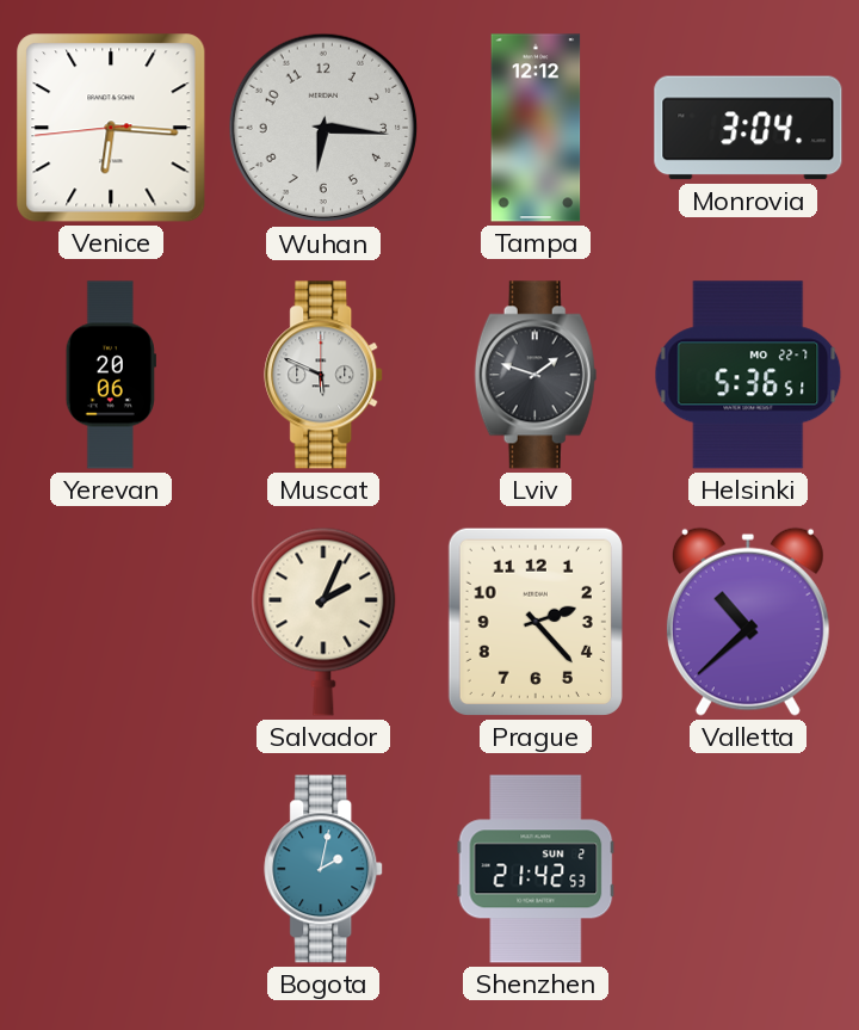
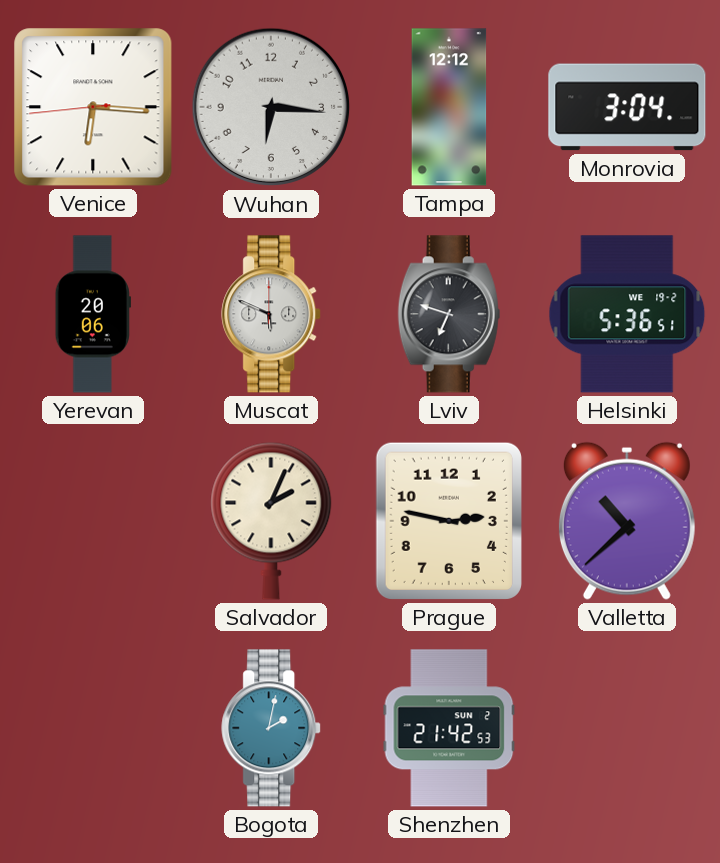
Lviv: 1:48 -> 6:48 (449, 314)
Helsinki date: MO 22-7 -> WE 19-2 (627, 314)
Prague: 2:23 -> 2:47 (449, 521)
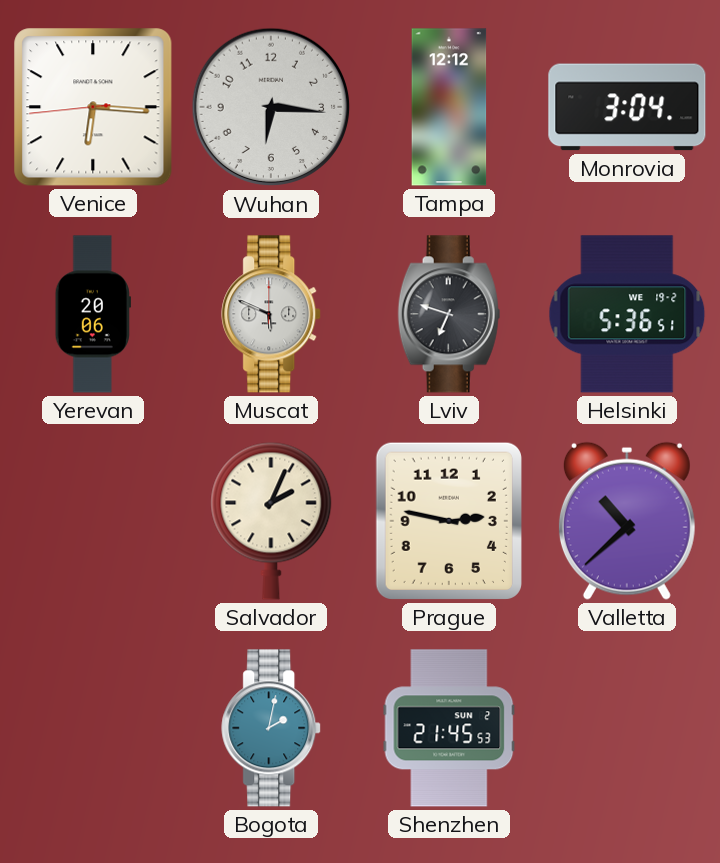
Shenzhen: 21:42 -> 21:45 (449, 728)
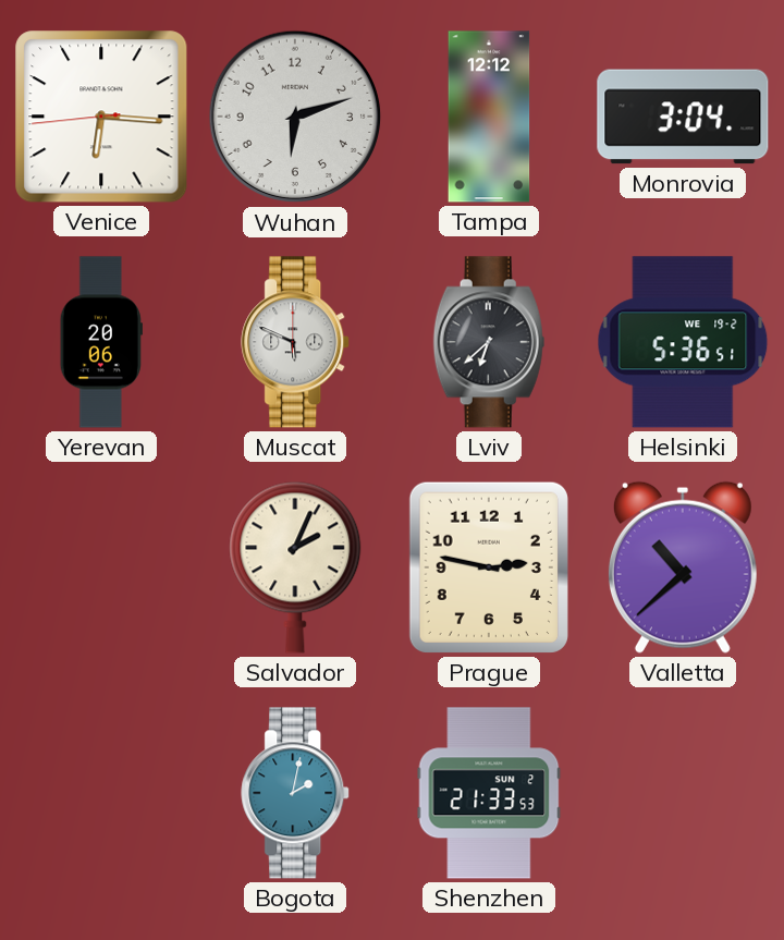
Wuhan: 6:16 -> 6:12 (295, 117)
Lviv: 6:48 -> 6:38 (489, 342)
Shenzhen: 21:45 -> 21:33 (489, 793)
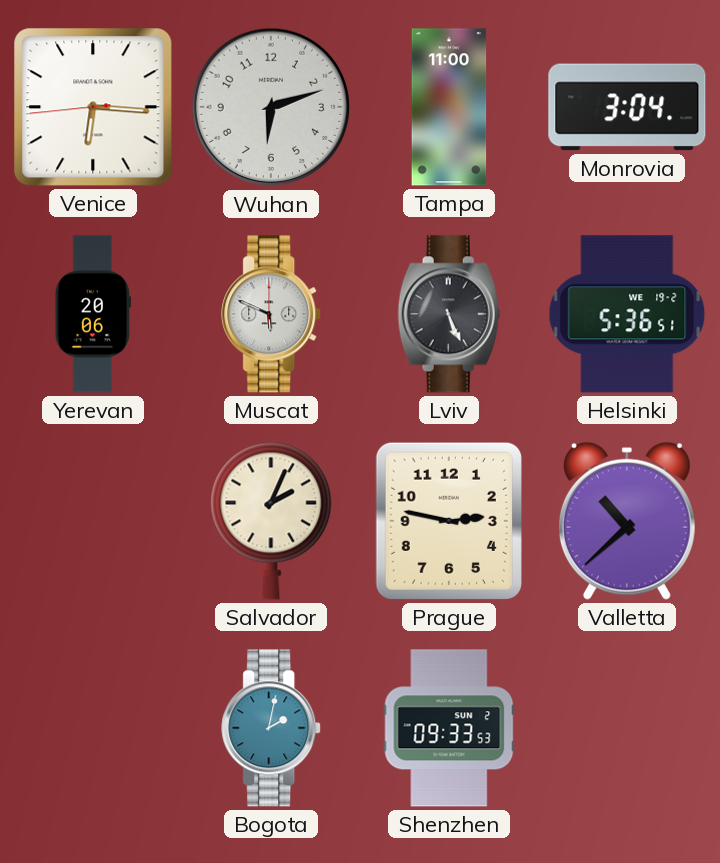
Tampa: 12:12 -> 11:00 (449, 107)
Lviv: 6:38 -> 5:26 (449, 314)
Shenzhen: 21:33 -> 09:33 (449, 728)
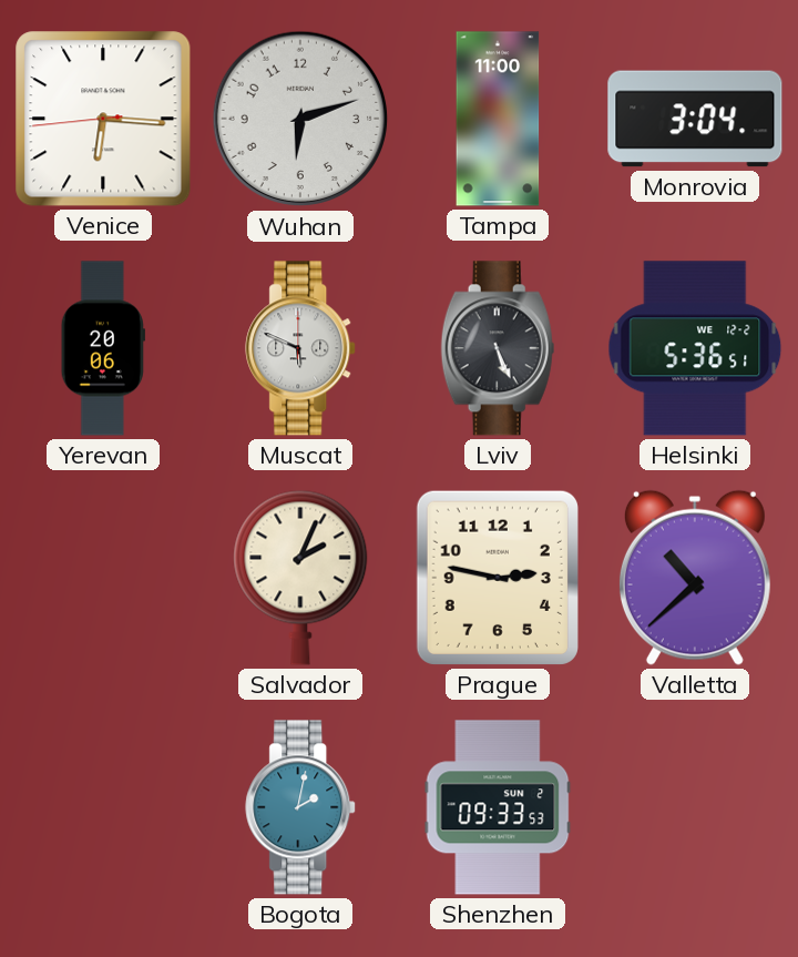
Helsinki date: WE 19-2 -> WE 12-2 (695, 348)
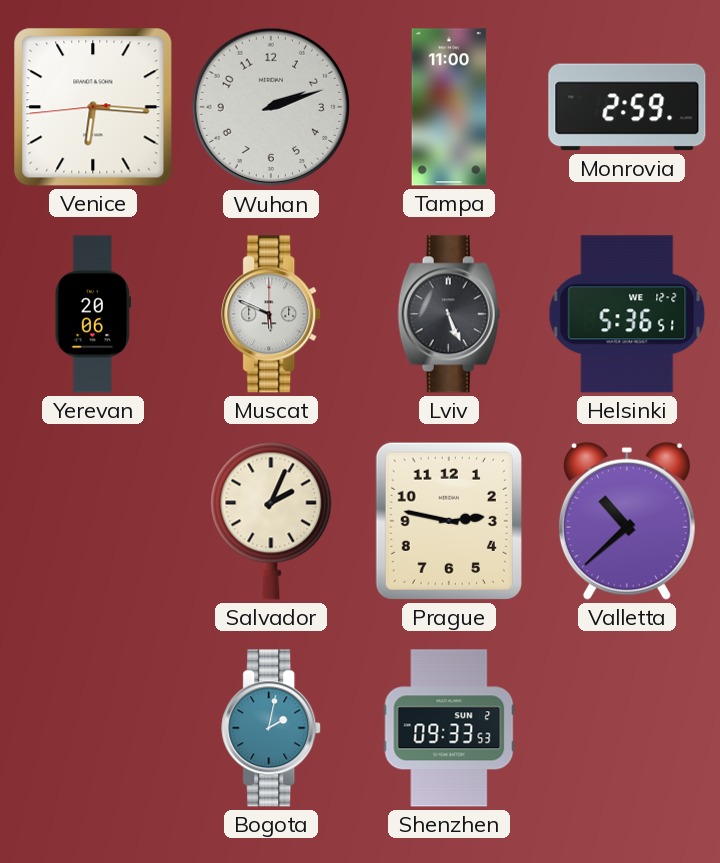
Wuhan: 6:12 -> 2:12 (271, 107)
Monrovia: 3:04 -> 2:59 (627, 107)
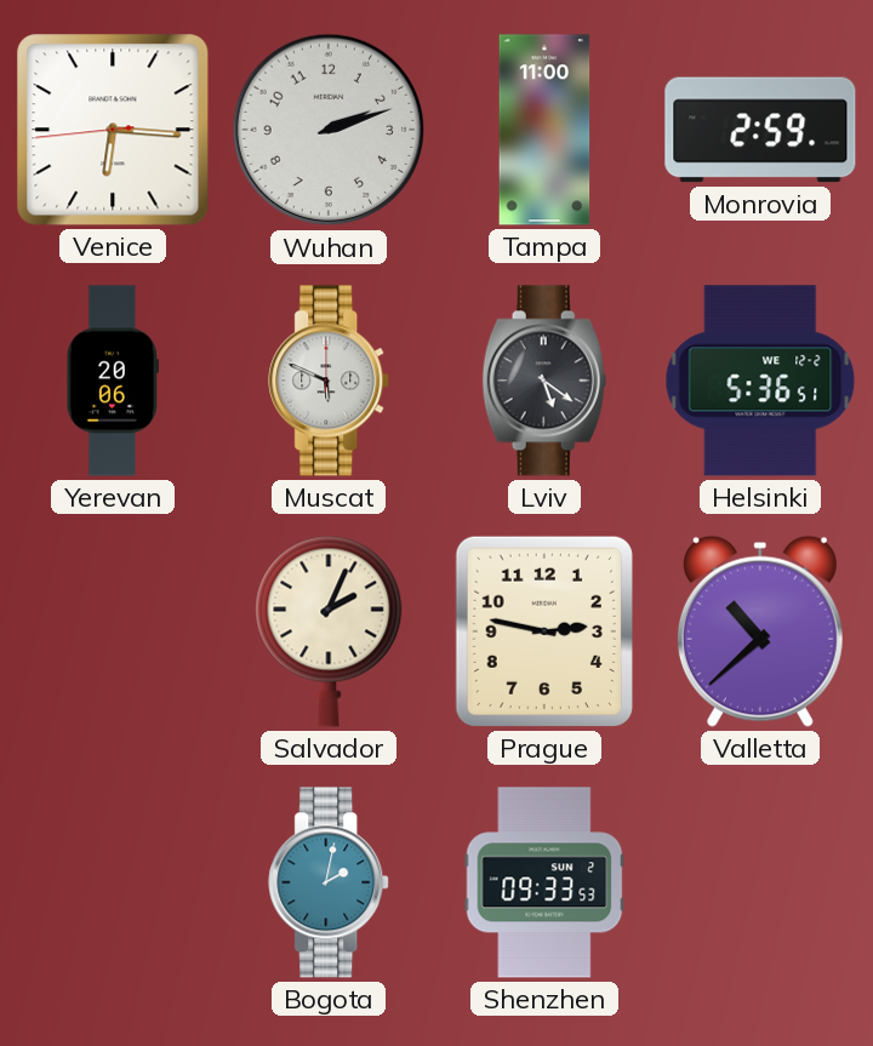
Lviv: 5:26 -> 5:21 (544, 381)
